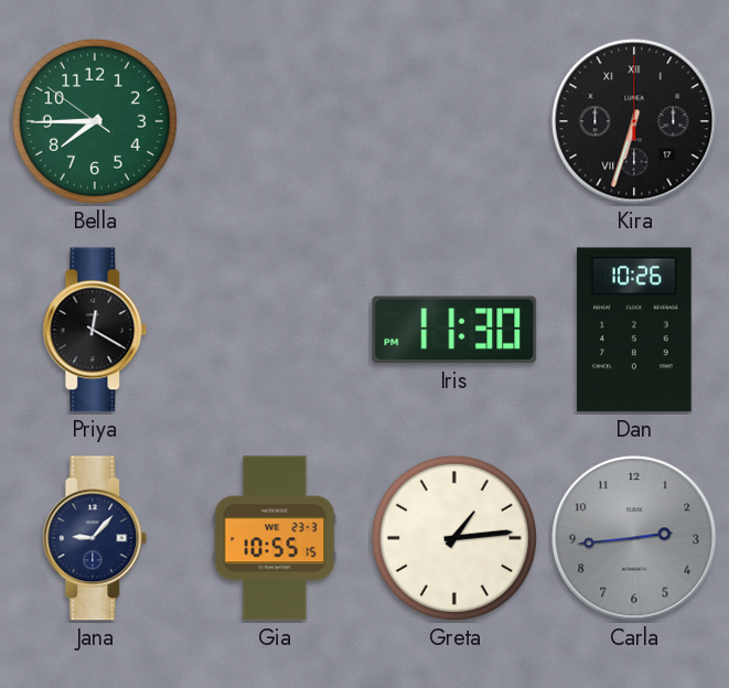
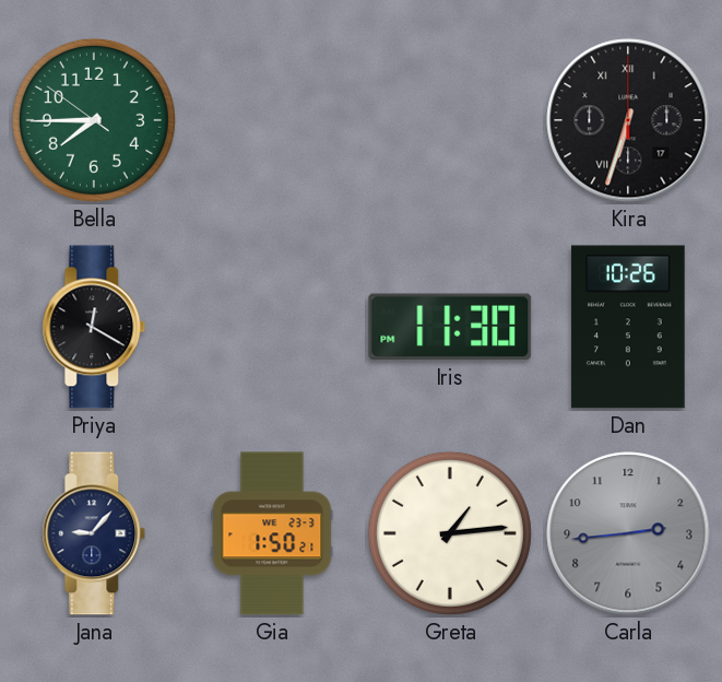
Gia: 10:55 -> 1:50 (272, 533)
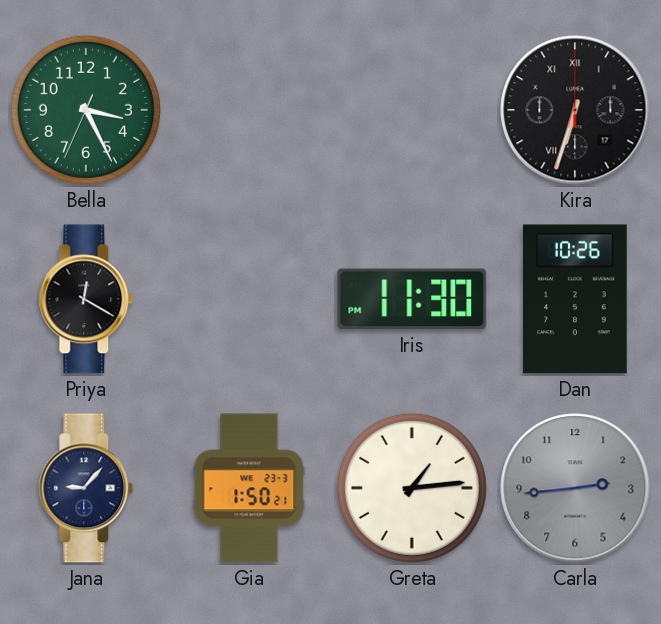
Bella: 7:44 -> 3:25 (86, 110)
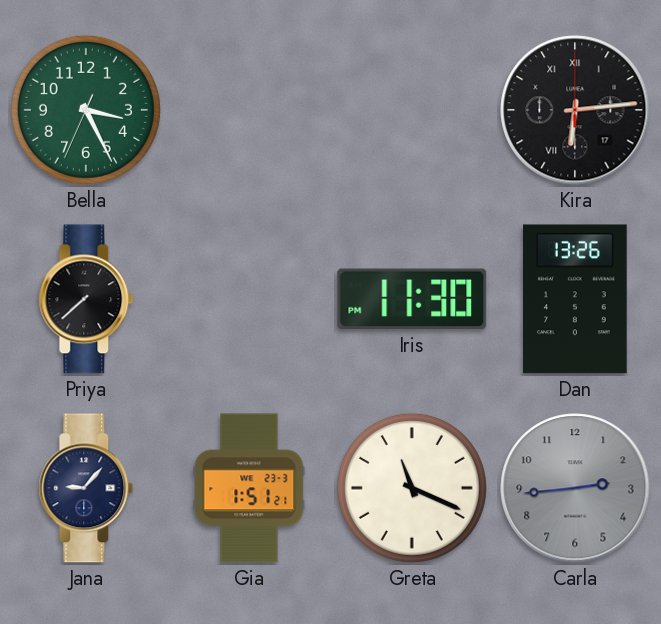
Kira: 6:33 -> 6:14 (575, 110)
Priya: 12:20 -> 7:38 (86, 299)
Dan: 10:26 -> 13:26 (575, 299)
Gia: 1:50 -> 1:51 (249, 488)
Greta: 1:14 -> 11:19 (412, 488)
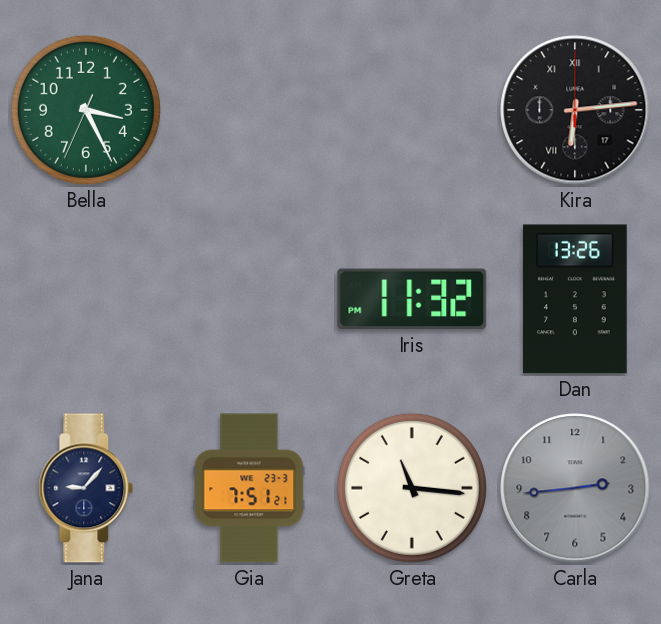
Priya: 7:38 -> none (86, 299)
Iris: 11:30 -> 11:32 (412, 299)
Gia: 1:51 -> 7:51 (249, 488)
Greta: 11:19 -> 11:16 (412, 488)
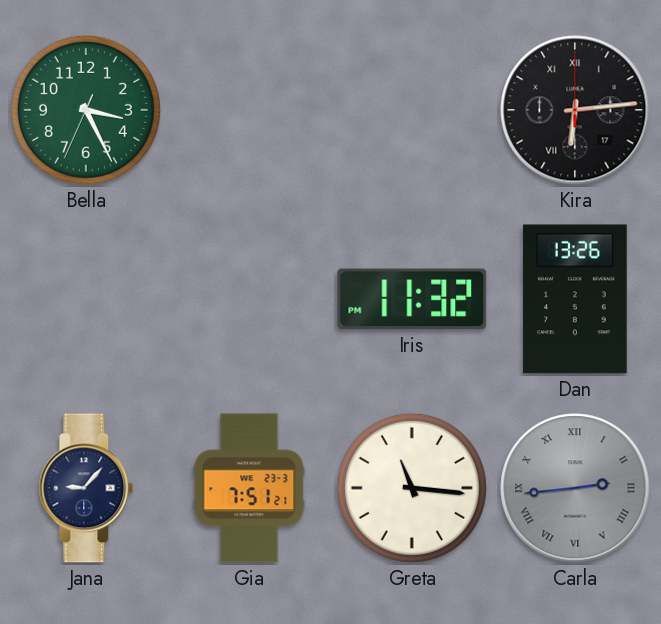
Carla numerals: Arabic -> Roman (575, 488)
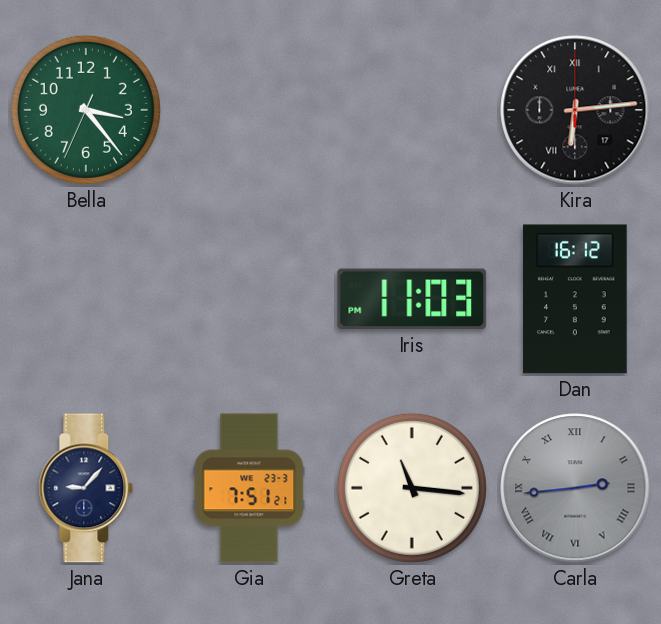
Bella: 3:25 -> 3:23 (86, 110)
Iris: 11:32 -> 11:03 (412, 299)
Dan: 13:26 -> 16:12 (575, 299)
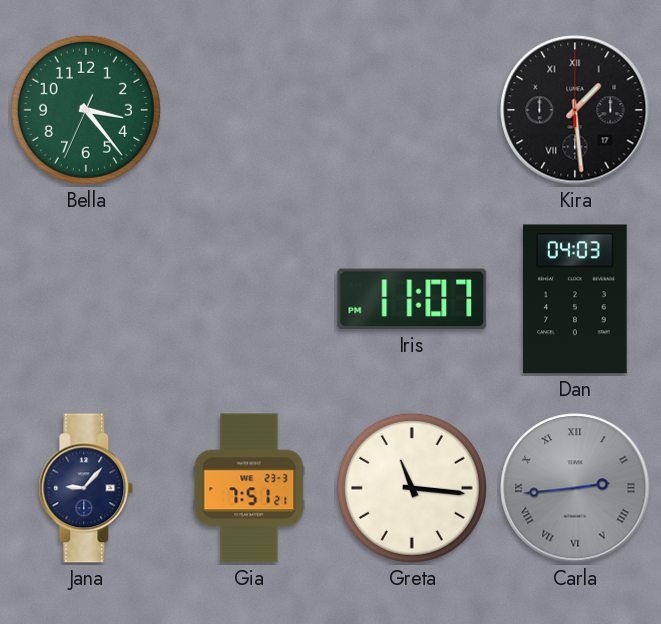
Kira: 6:14 -> 1:29 (575, 110)
Iris: 11:03 -> 11:07 (412, 299)
Dan: 16:12 -> 04:03 (575, 299)
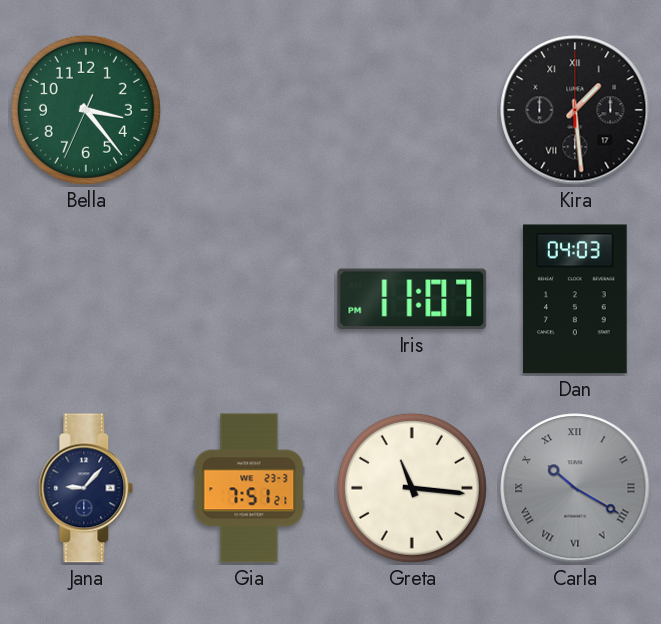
Carla: 2:44 -> 10:20 (575, 488)
